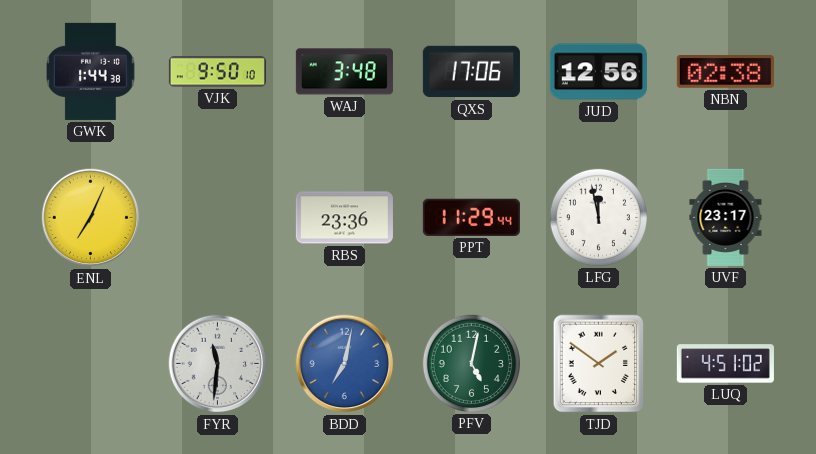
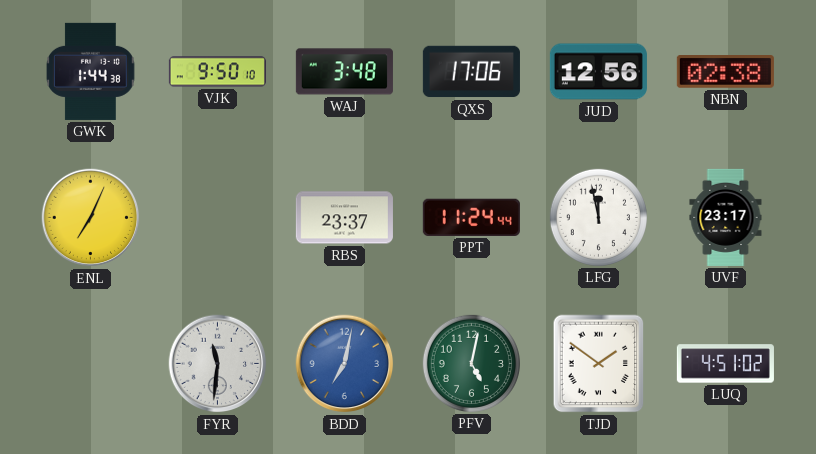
RBS: 23:36 -> 23:37 (344, 218)
PPT: 11:29 -> 11:24 (471, 217)
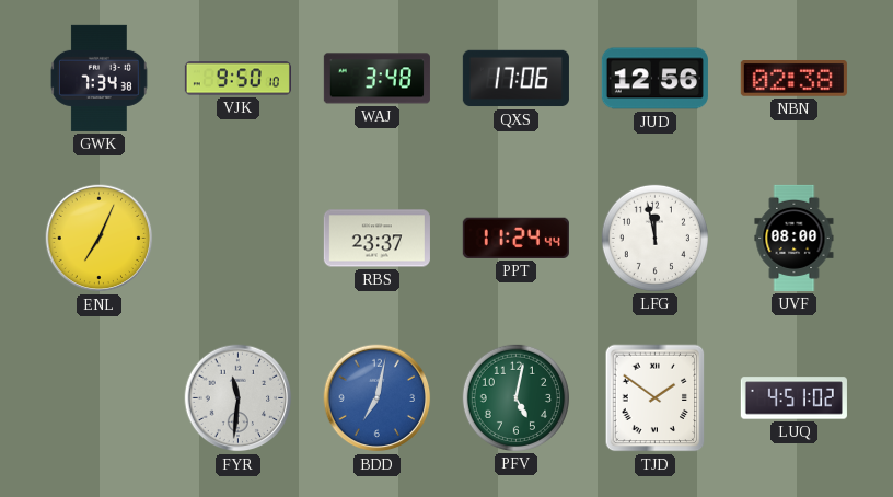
GWK: 1:44 -> 7:34 (100, 78)
UVF: 23:17 -> 08:00 (795, 238)
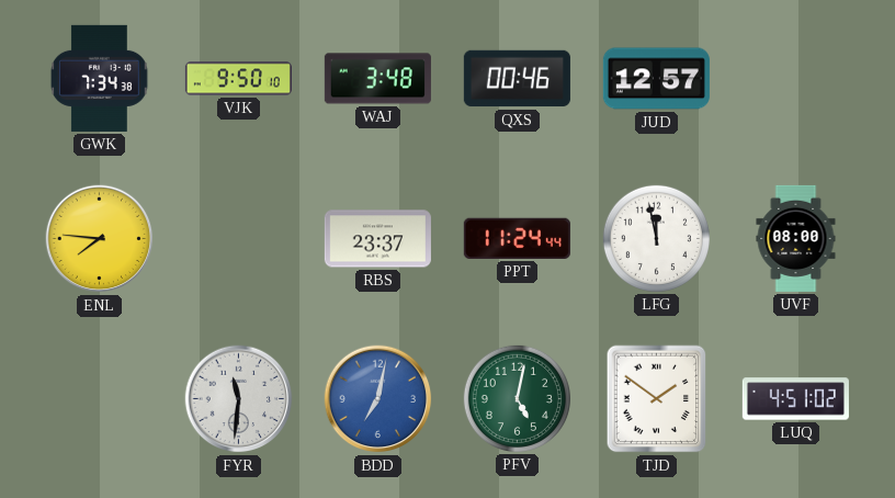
QXS: 17:06 -> 00:46 (517, 79)
JUD: 12:56 -> 12:57 (656, 79)
NBN: 02:38 -> none (793, 79)
ENL: 7:04 -> 7:46 (100, 239)
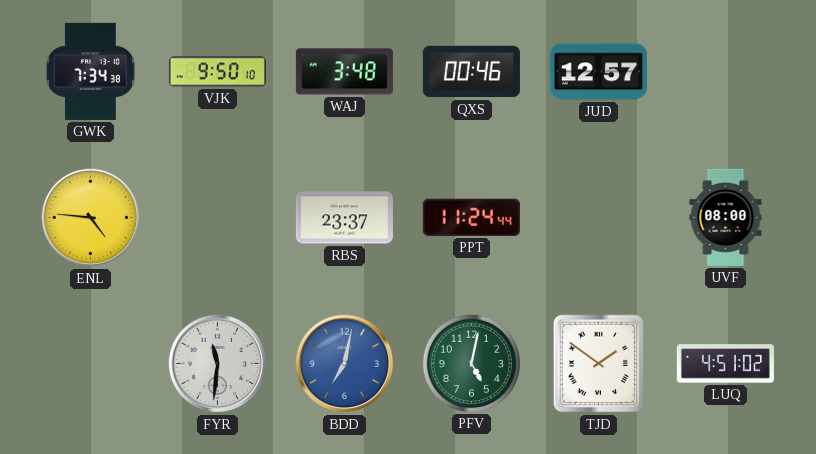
ENL: 7:46 -> 4:46 (91, 218)
LFG: 11:58 -> none (656, 238)
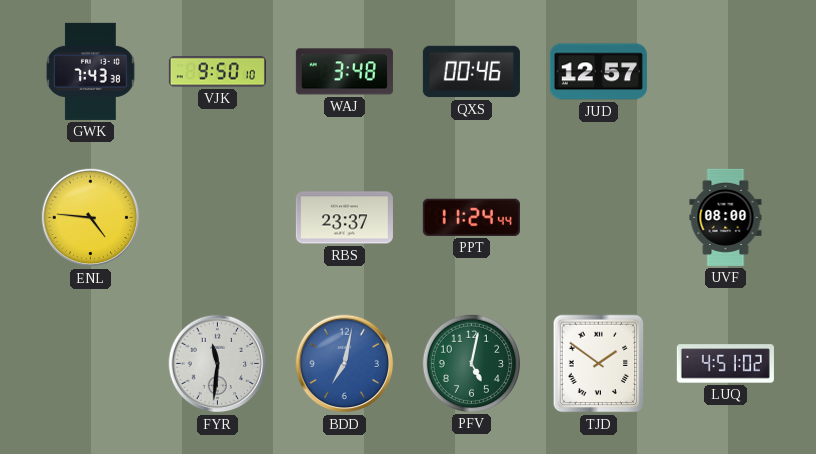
GWK: 7:34 -> 7:43 (91, 71)
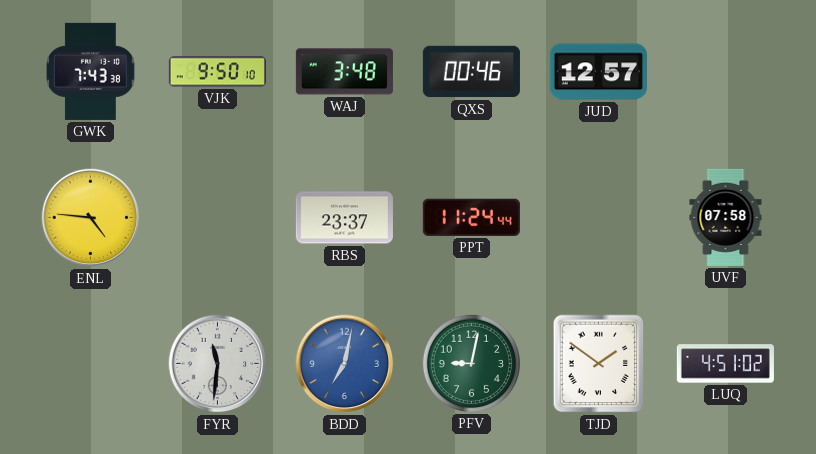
UVF: 08:00 -> 07:58 (726, 217)
PFV: 5:02 -> 9:02 (471, 363)
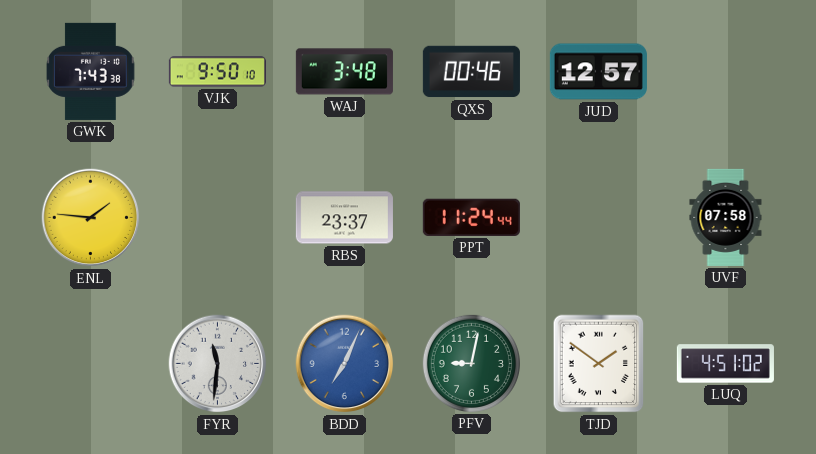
ENL: 4:46 -> 1:46 (91, 218)
BDD: 7:02 -> 7:04 (345, 364)
